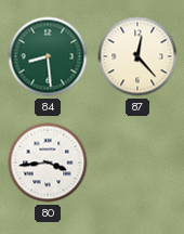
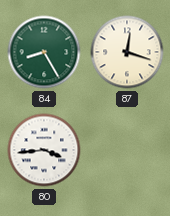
84: 8:29 -> 8:25 (44, 52)
87: 12:23 -> 12:18 (127, 52)
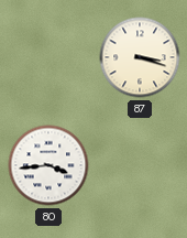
84: 8:25 -> none (44, 52)
87: 12:18 -> 3:18 (140, 57)
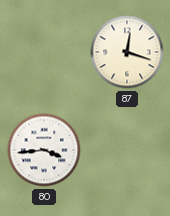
87: 3:18 -> 12:18 (127, 52)
